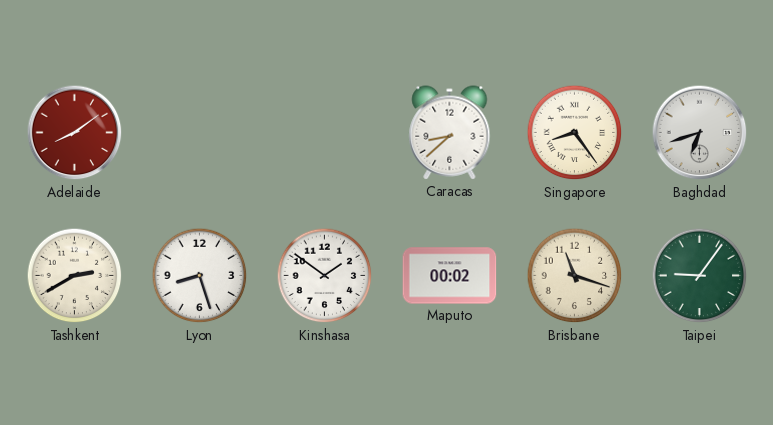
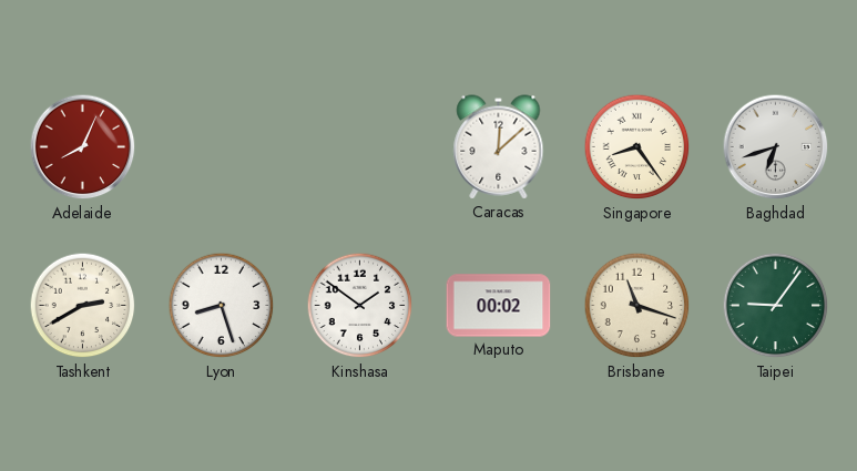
Adelaide: 8:09 -> 8:04 (83, 147)
Caracas: 8:38 -> 12:08 (499, 147)
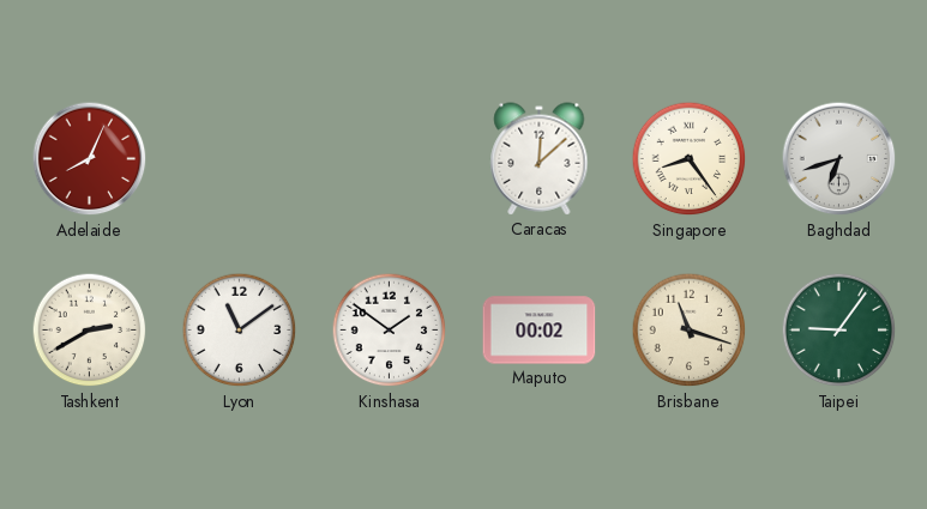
Lyon: 8:27 -> 11:09 (240, 331)
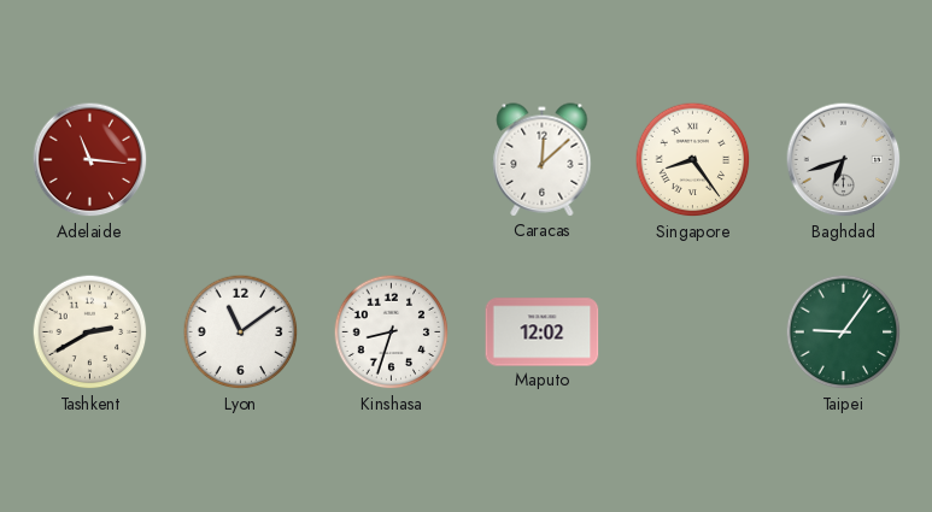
Adelaide: 8:04 -> 11:16 (90, 160)
Kinshasa: 1:51 -> 8:33 (392, 332)
Maputo: 00:02 -> 12:02 (543, 332)
Brisbane: 11:18 -> none (690, 331)
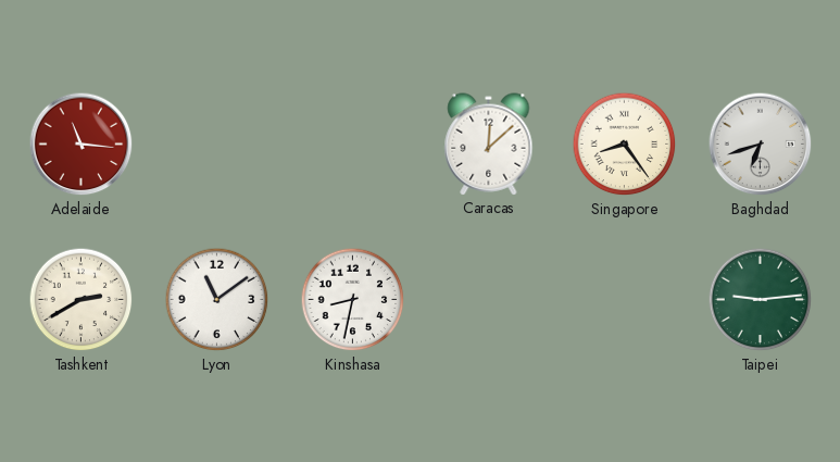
Kinshasa: 8:33 -> 8:32 (353, 300)
Maputo: 12:02 -> none (543, 332)
Taipei: 9:06 -> 9:14 (761, 300)
